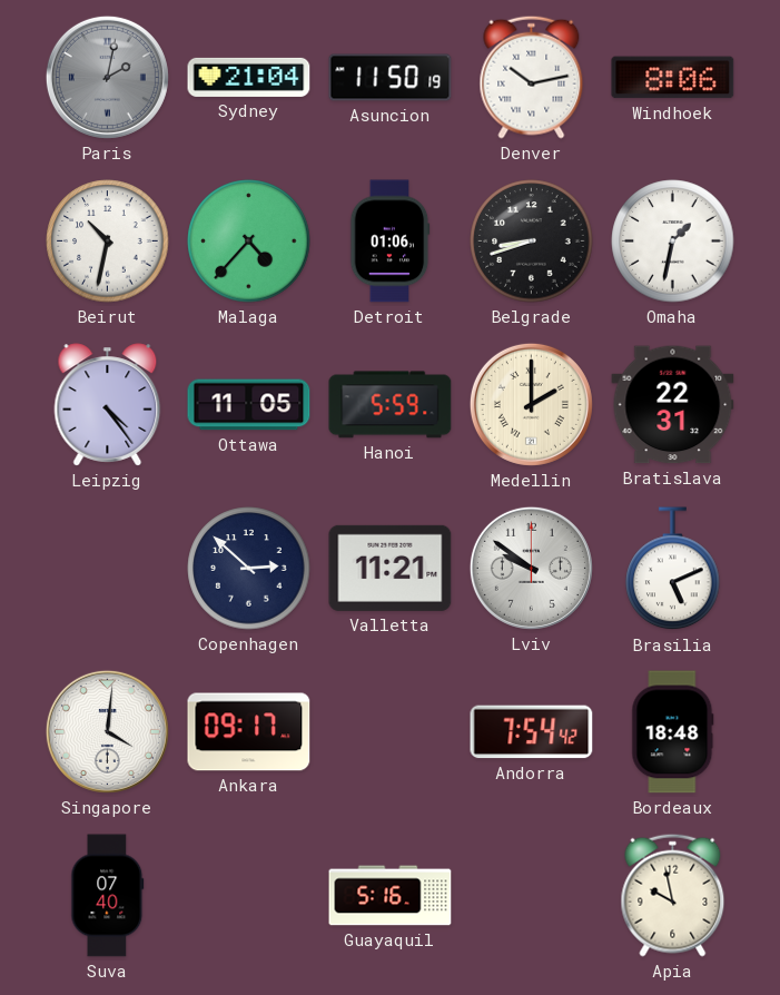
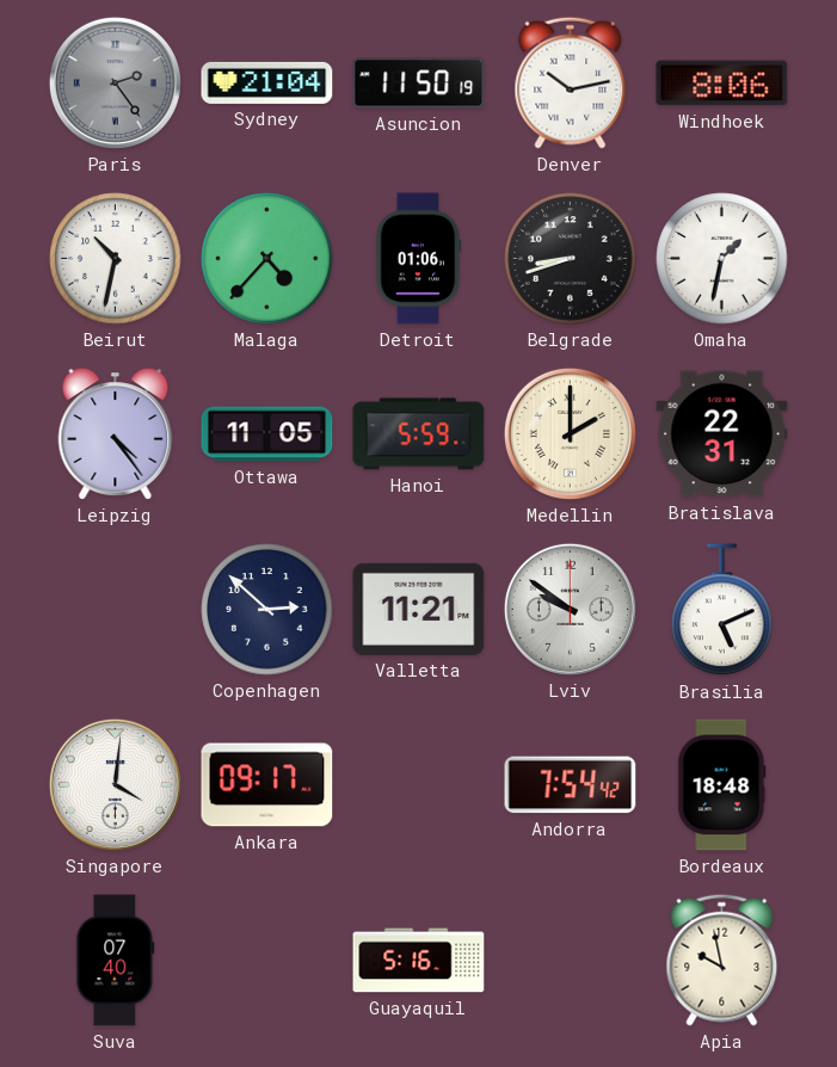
Paris: 2:02 -> 2:24 (115, 82)
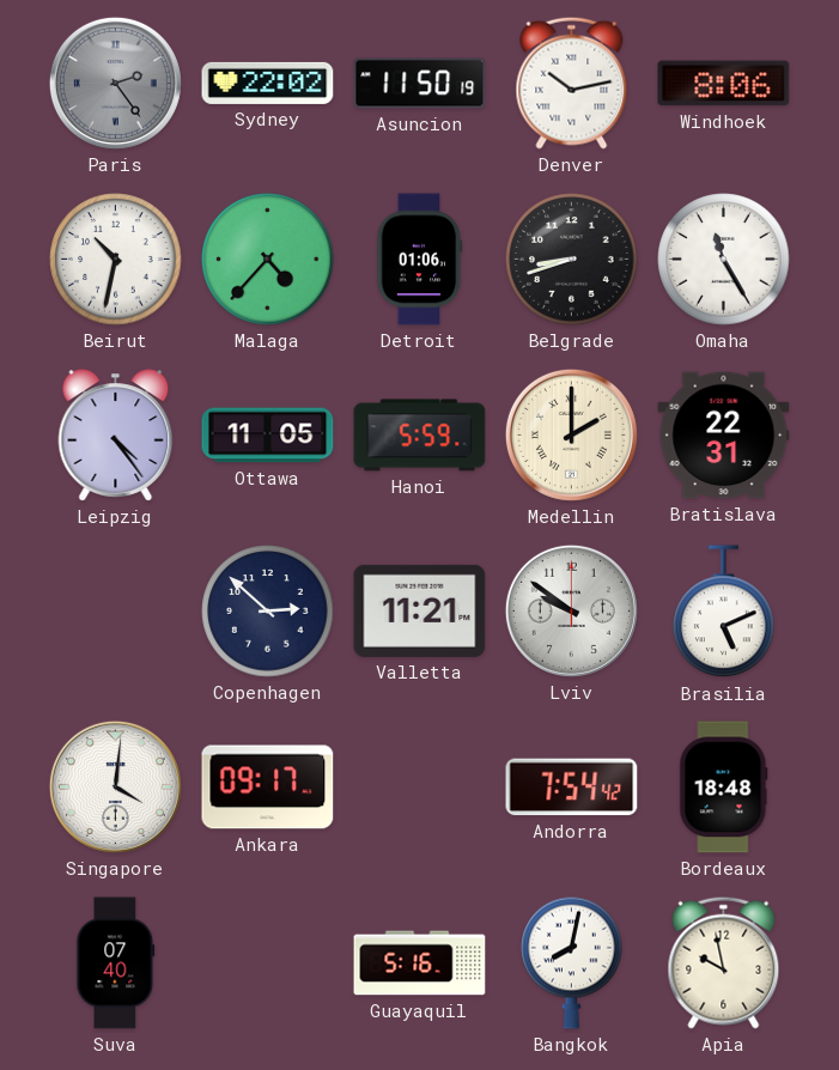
Sydney: 21:04 -> 22:02 (268, 83)
Omaha: 1:32 -> 11:25 (724, 260)
Bangkok: none -> 8:02 (572, 962)
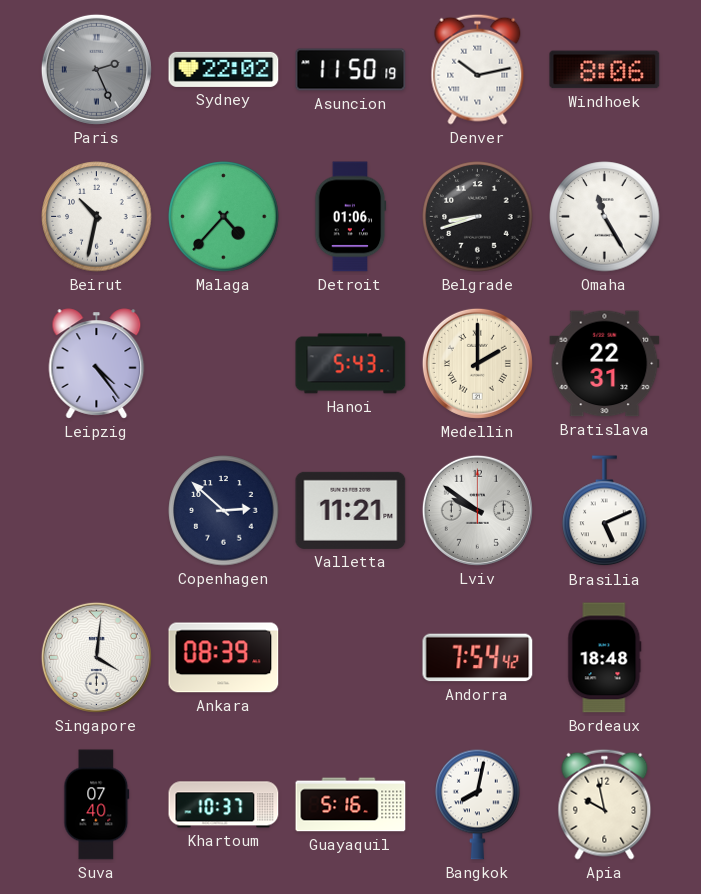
Paris: 2:24 -> 2:26 (96, 69)
Ottawa: 11:05 -> none (268, 436)
Hanoi: 5:59 -> 5:43 (351, 364)
Ankara: 09:17 -> 08:39 (224, 658)
Khartoum: none -> 10:37 (224, 805)
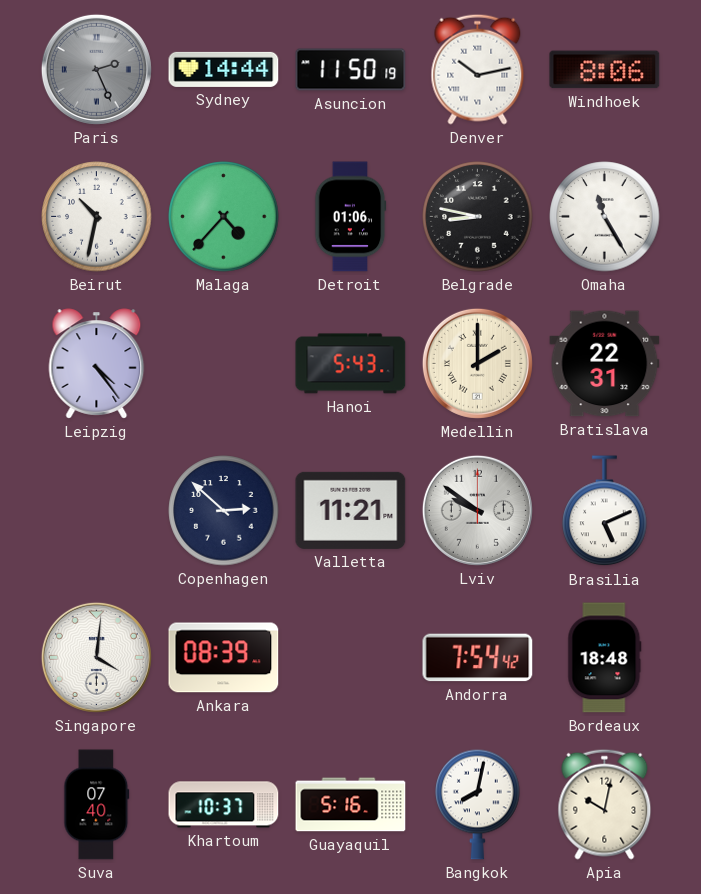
Sydney: 22:02 -> 14:44 (224, 69)
Belgrade: 8:42 -> 8:47 (478, 217)
Apia: 9:58 -> 10:02 (605, 804)
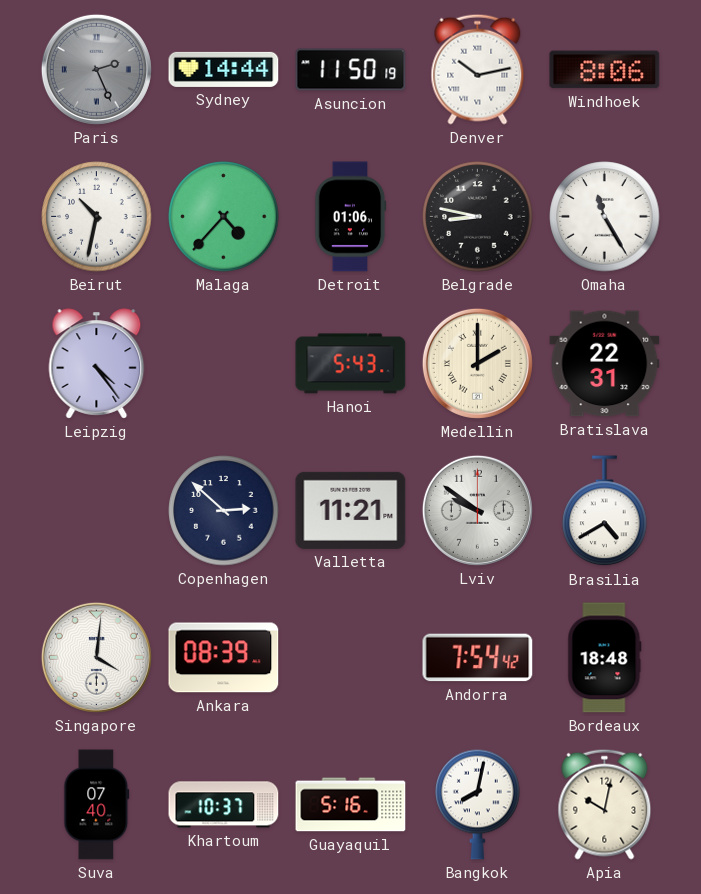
Brasilia: 5:11 -> 4:40 (605, 511)
